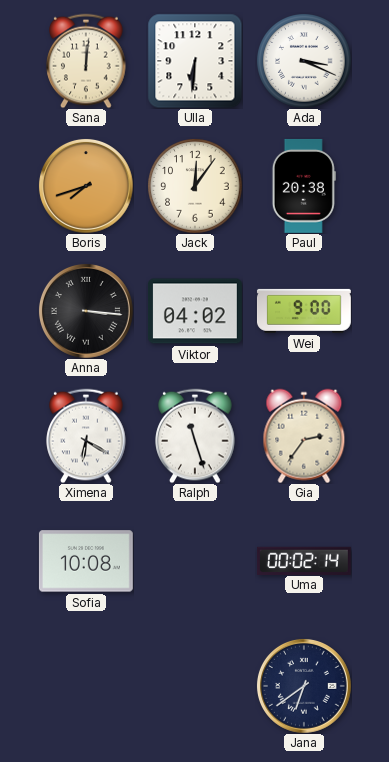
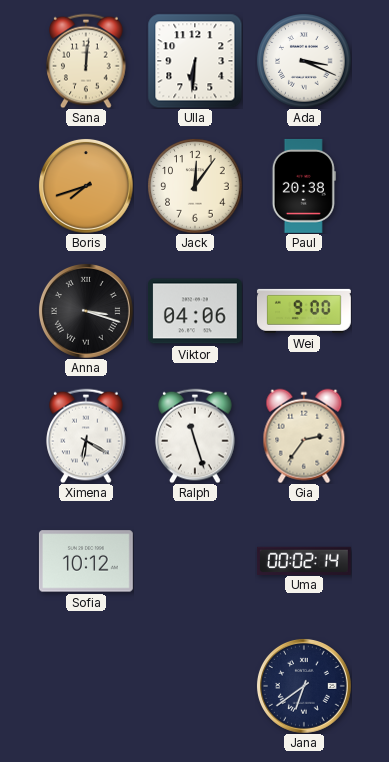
Anna: 3:16 -> 3:18 (86, 311)
Viktor: 04:02 -> 04:06 (195, 311)
Sofia: 10:08 -> 10:12 (86, 561)
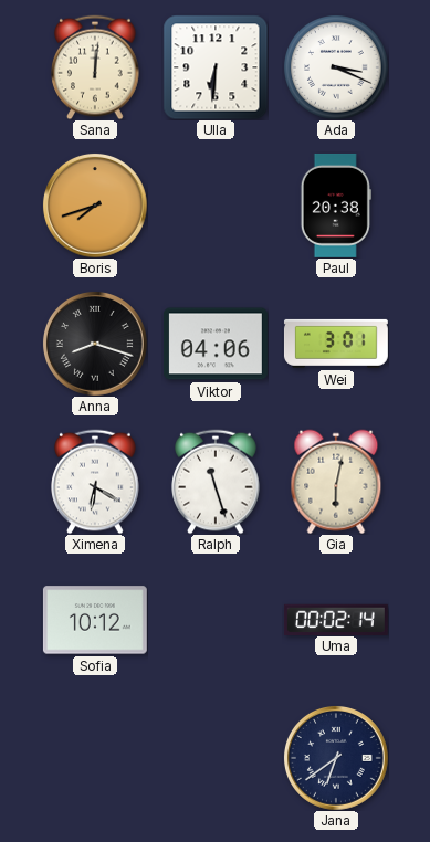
Jack: 12:06 -> none (195, 186)
Anna: 3:18 -> 8:18 (95, 344)
Wei: 9:00 -> 3:01 (336, 344)
Gia: 2:36 -> 6:02 (336, 482)
